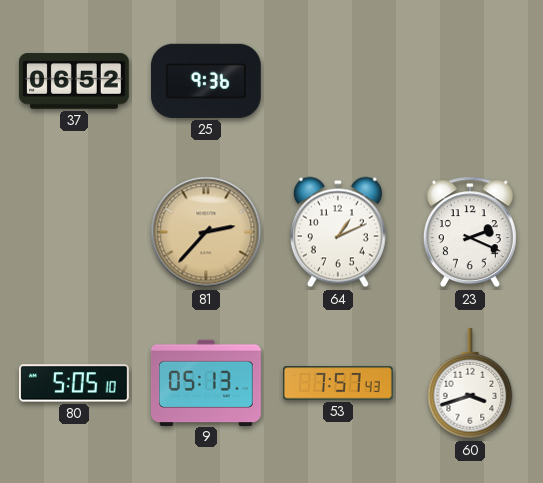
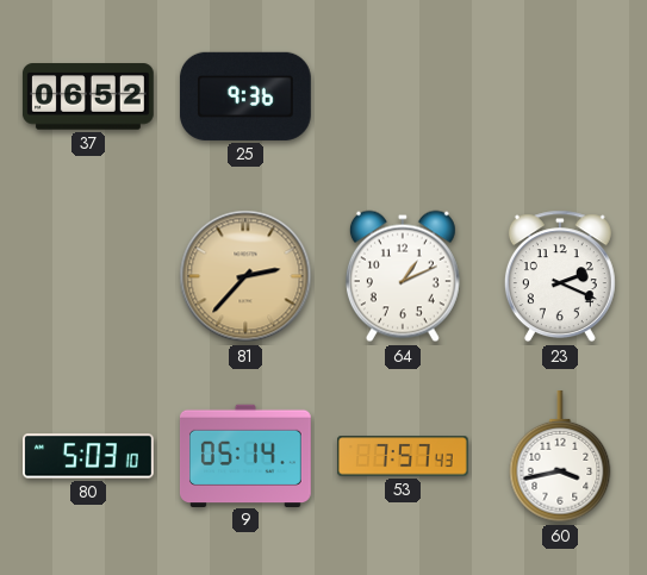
80: 5:05 -> 5:03 (89, 456)
9: 05:13 -> 05:14 (245, 455)
60: 3:42 -> 3:43 (560, 457)
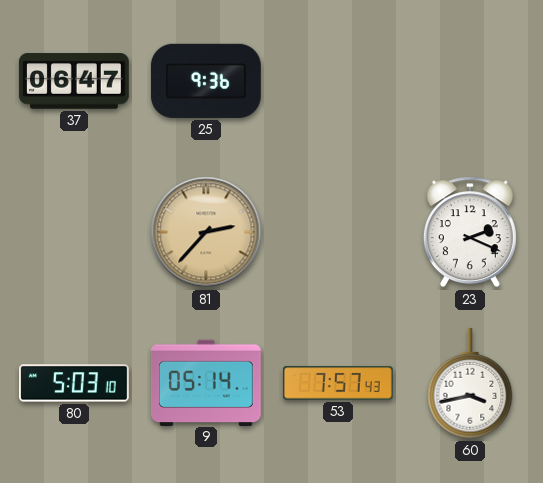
37: 06:52 -> 06:47 (74, 81)
64: 1:11 -> none (403, 276)
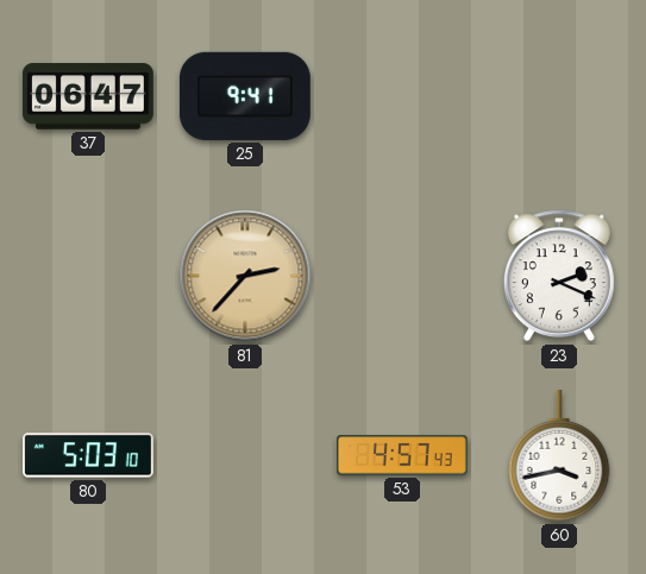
25: 9:36 -> 9:41 (245, 96)
9: 05:14 -> none (206, 382)
53: 7:57 -> 4:57 (403, 455)
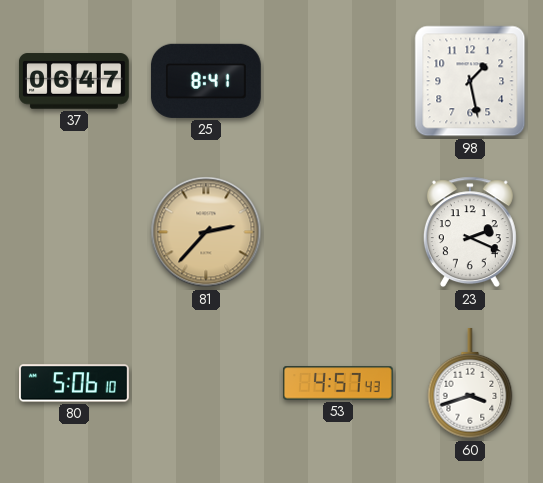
25: 9:41 -> 8:41 (206, 81)
98: none -> 1:28 (470, 81)
80: 5:03 -> 5:06 (75, 383)
60: 3:43 -> 3:42 (470, 384)
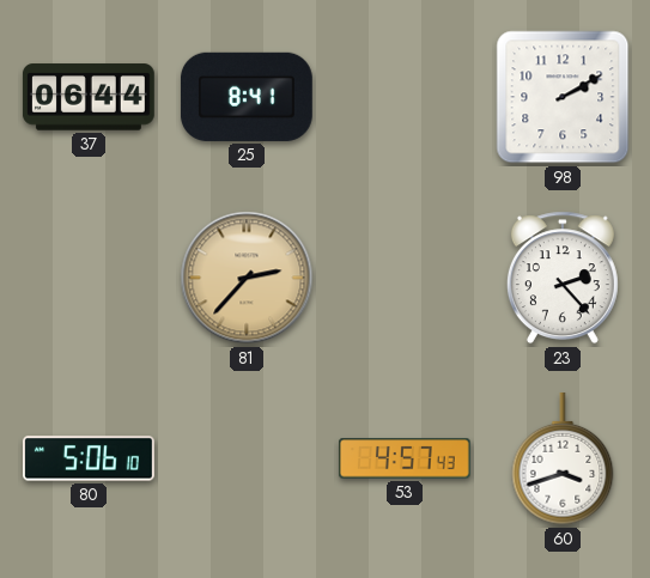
37: 06:47 -> 06:44 (89, 97)
98: 1:28 -> 2:10 (563, 97)
23: 2:19 -> 2:23 (563, 278)
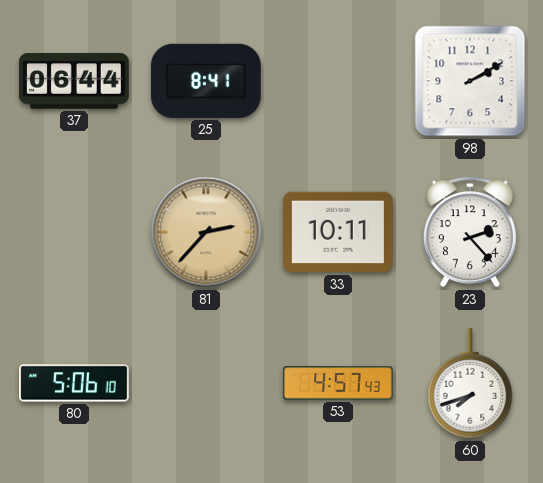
33: none -> 10:11 (338, 232)
60: 3:42 -> 7:42 (470, 384)
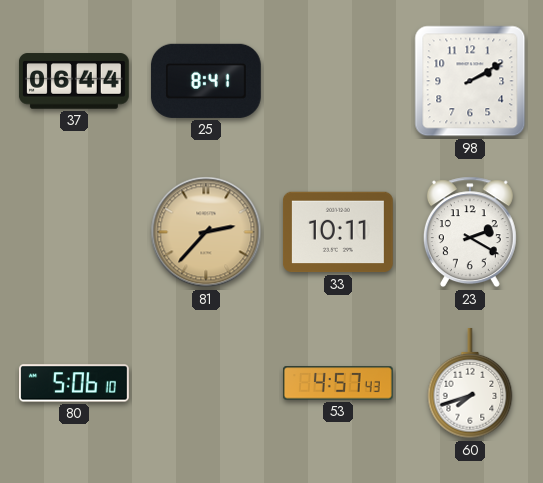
23: 2:23 -> 2:20 (470, 232)
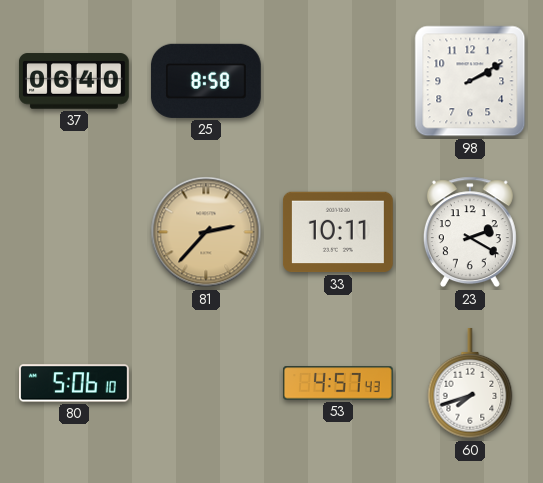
37: 06:44 -> 06:40 (74, 81)
25: 8:41 -> 8:58 (206, 81)
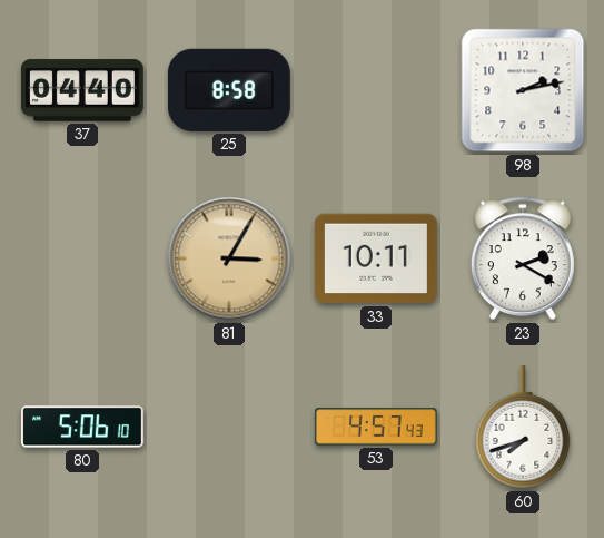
37: 06:40 -> 04:40 (82, 90)
98: 2:10 -> 2:13 (523, 90)
81: 2:37 -> 3:05 (229, 258)
